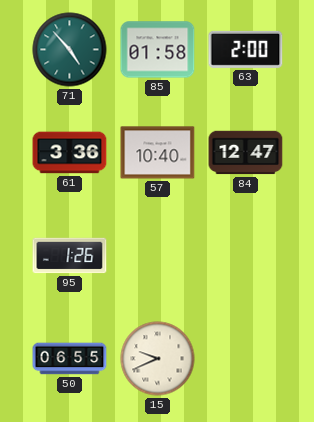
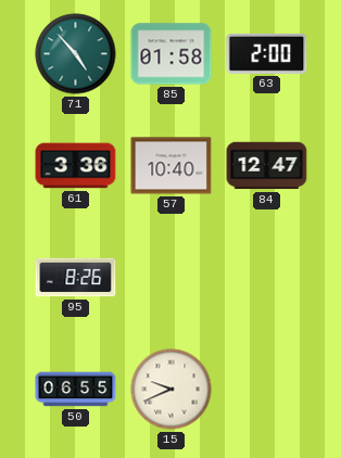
95: 1:26 -> 8:26 (76, 278)
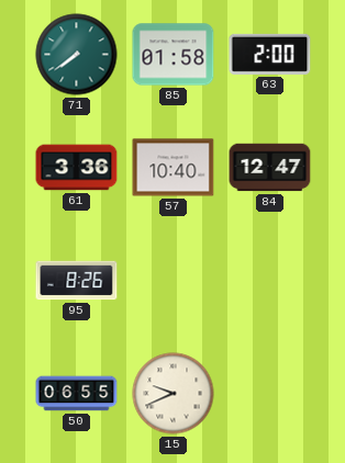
71: 4:53 -> 7:39 (77, 55)
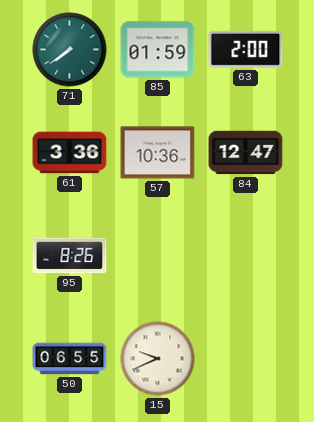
85: 01:58 -> 01:59 (158, 50)
57: 10:40 -> 10:36 (158, 153)
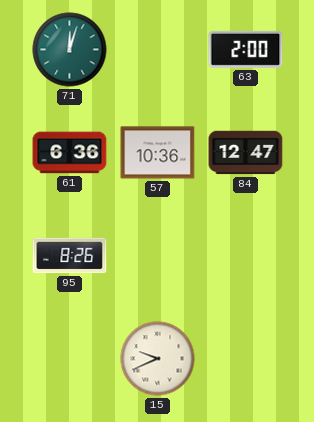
71: 7:39 -> 12:03 (70, 50)
85: 01:59 -> none (158, 50)
61: 3:36 -> 6:36 (70, 153)
50: 06:55 -> none (70, 359)
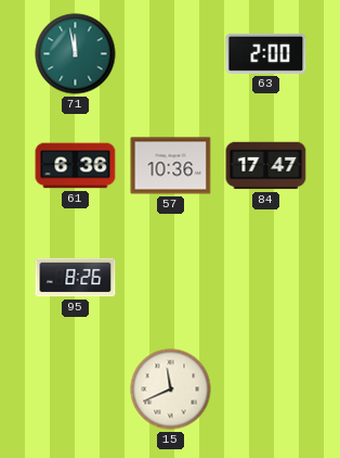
71: 12:03 -> 11:58 (76, 54)
84: 12:47 -> 17:47 (266, 166)
15: 9:41 -> 11:41 (171, 390)
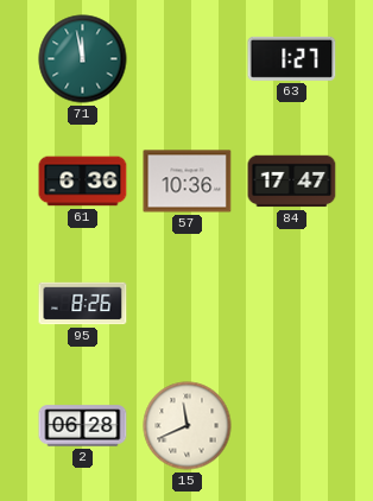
63: 2:00 -> 1:27 (292, 58)
2: none -> 06:28 (83, 426)
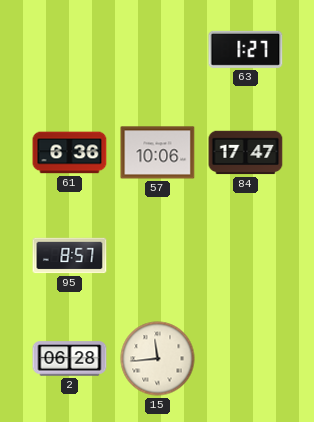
71: 11:58 -> none (83, 59)
57: 10:36 -> 10:06 (158, 153)
95: 8:26 -> 8:57 (70, 256)
15: 11:41 -> 11:44 (158, 359)
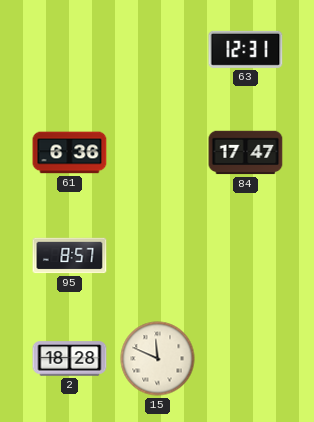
63: 1:27 -> 12:31 (246, 49)
57: 10:06 -> none (158, 153)
2: 06:28 -> 18:28 (70, 359)
15: 11:44 -> 11:49 (158, 359)
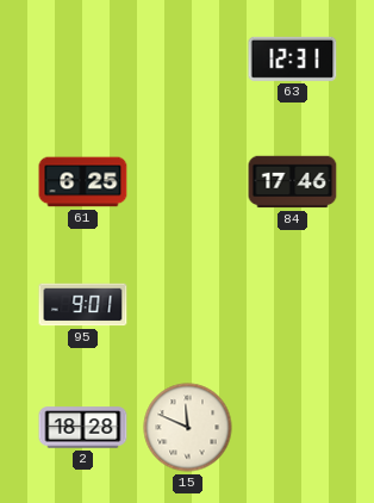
61: 6:36 -> 6:25 (83, 182)
84: 17:47 -> 17:46 (293, 182)
95: 8:57 -> 9:01 (83, 305)
